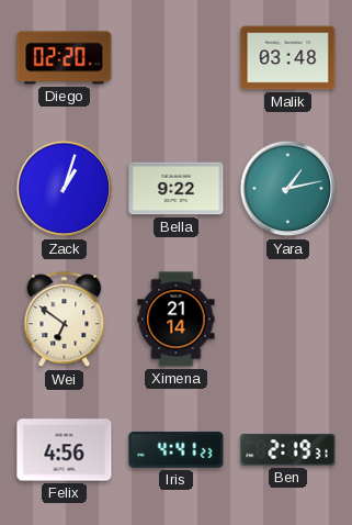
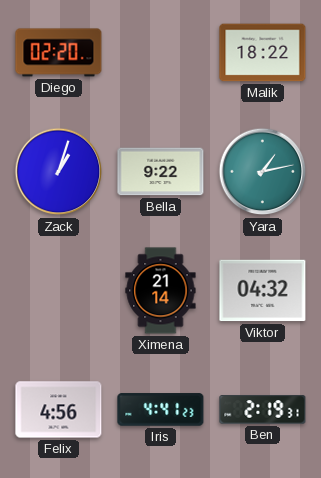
Malik: 03:48 -> 18:22 (263, 53)
Wei: 6:51 -> none (65, 320)
Viktor: none -> 04:32 (263, 291)
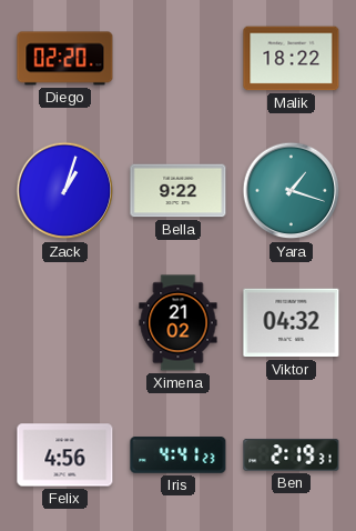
Yara: 1:13 -> 1:18 (292, 191)
Ximena: 21:14 -> 21:02 (179, 323)
